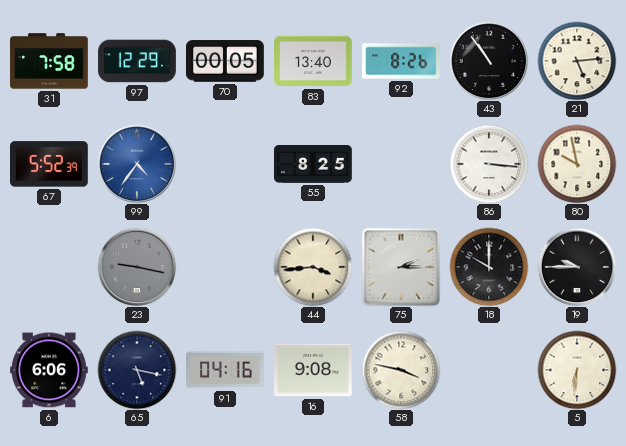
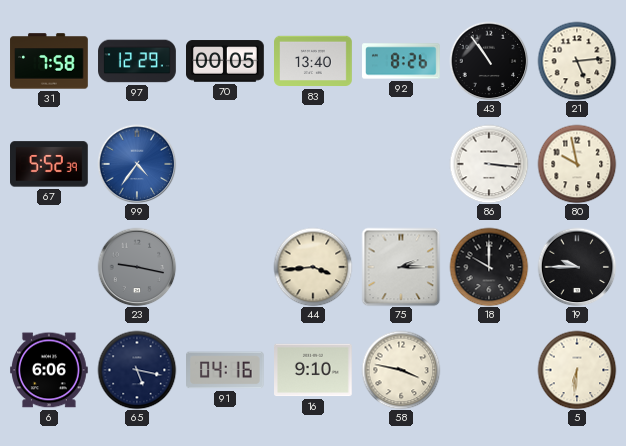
55: 8:25 -> none (314, 165)
16: 9:08 -> 9:10 (314, 370)
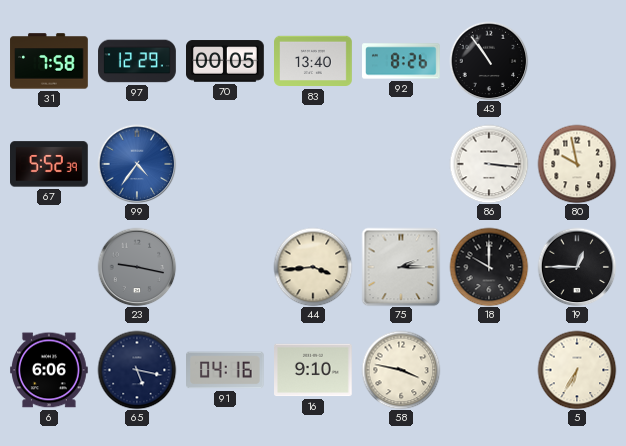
21: 5:14 -> none (577, 61)
19: 9:45 -> 12:45 (577, 267)
5: 6:31 -> 6:35 (577, 370)
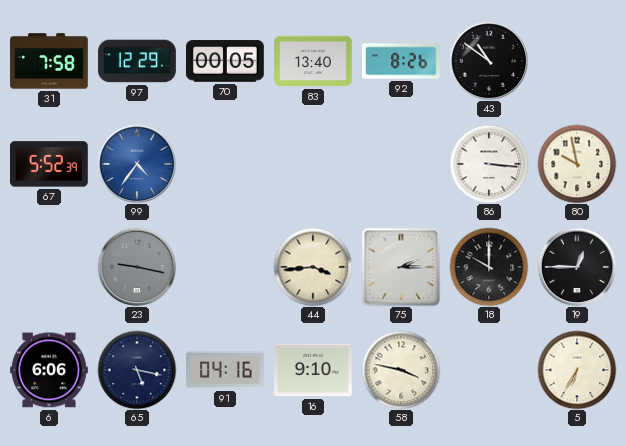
43: 10:54 -> 10:51 (489, 61)
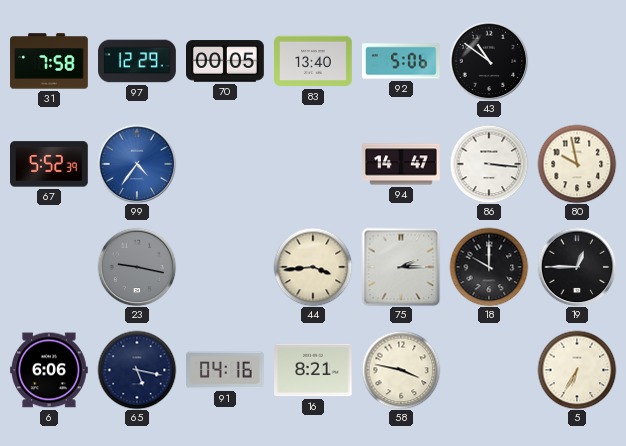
92: 8:26 -> 5:06 (402, 61)
94: none -> 14:47 (401, 164)
16: 9:10 -> 8:21 (314, 370)
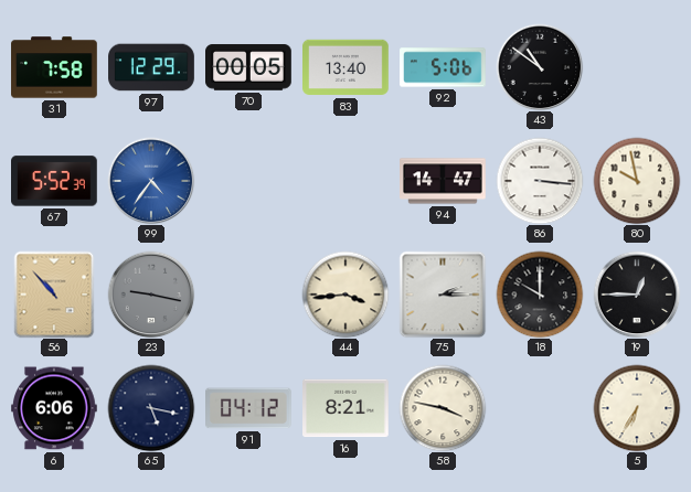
56: none -> 10:53 (54, 295)
91: 04:16 -> 04:12 (249, 408)
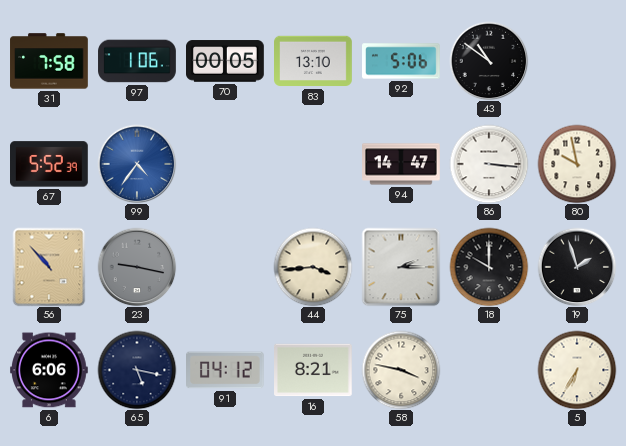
97: 12:29 -> 1:06 (137, 61)
83: 13:40 -> 13:10 (314, 61)
19: 12:45 -> 1:57 (577, 267)
